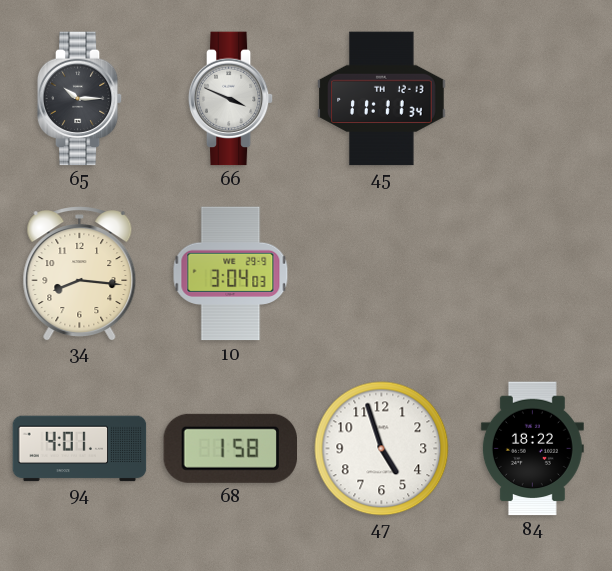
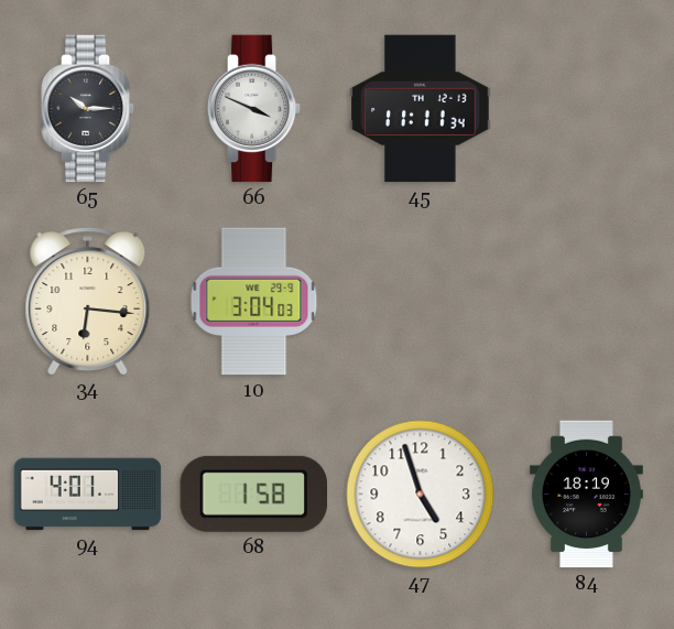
34: 8:16 -> 6:16 (88, 301)
84: 18:22 -> 18:19 (586, 495)
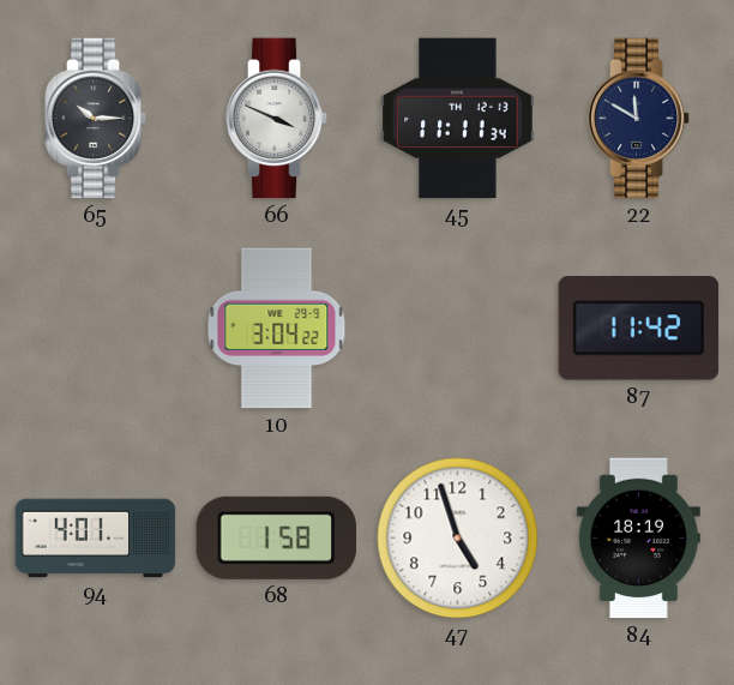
22: none -> 11:50 (639, 119)
34: 6:16 -> none (88, 301)
10: 3:04:03 -> 3:04:22 (277, 329)
87: none -> 11:42 (639, 329)
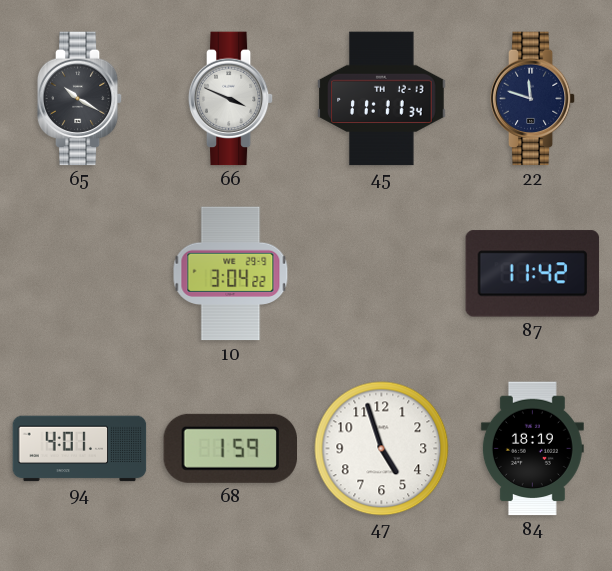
65: 10:15 -> 10:20 (80, 99)
22: 11:50 -> 11:48 (533, 99)
68: 1:58 -> 1:59 (230, 448)
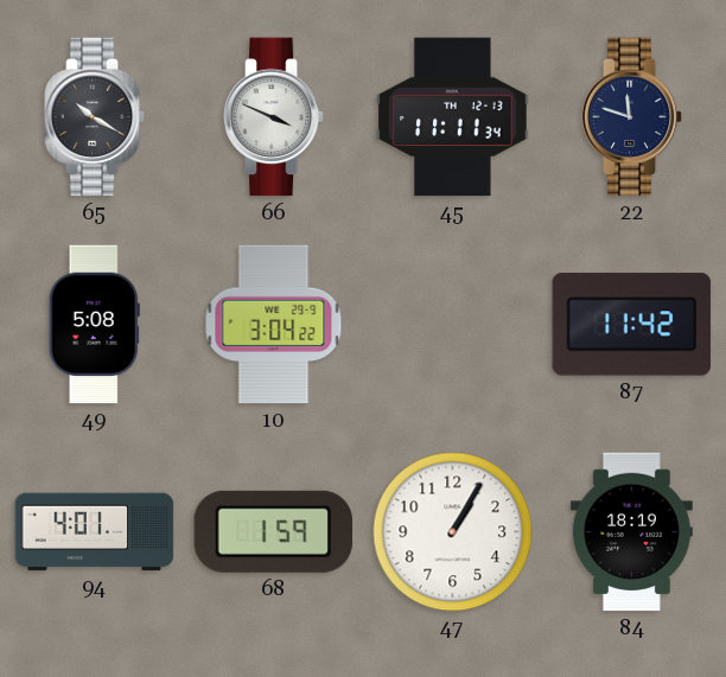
49: none -> 5:08 (94, 325)
47: 4:57 -> 1:05 (453, 532)
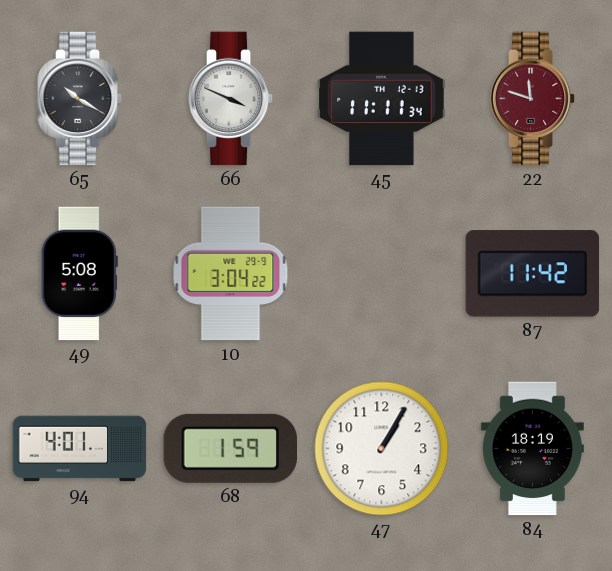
22 dial: navy -> burgundy (533, 99)
